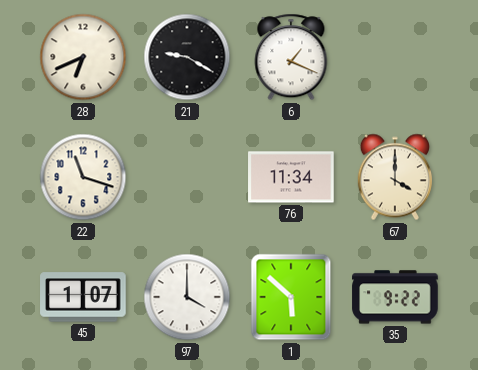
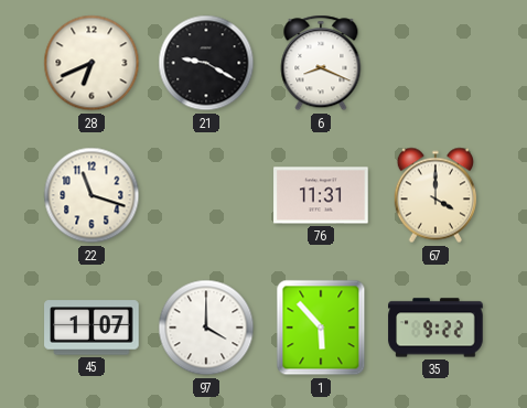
6: 1:19 -> 8:19 (321, 63)
76: 11:34 -> 11:31 (321, 195)
1: 5:52 -> 5:53 (321, 328)
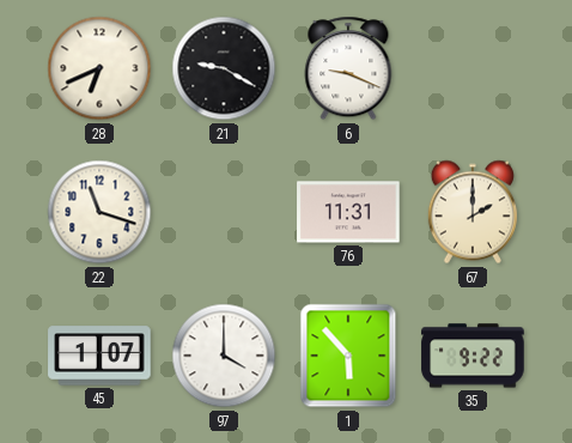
6: 8:19 -> 9:19 (348, 68)
67: 4:00 -> 2:00 (473, 212)
